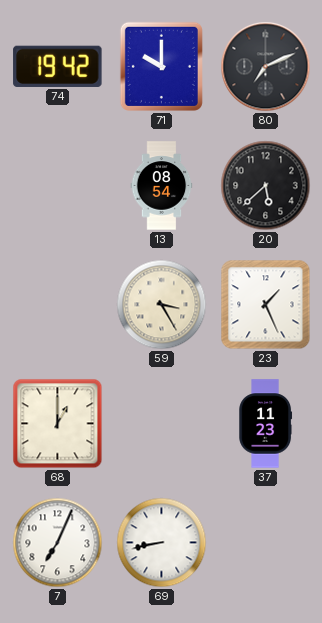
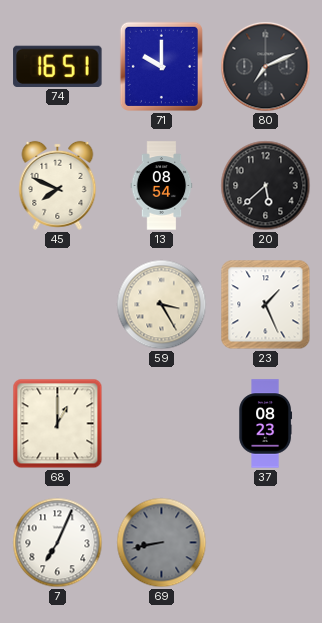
74: 19:42 -> 16:51 (58, 66)
45: none -> 7:49 (58, 185)
37: 11:23 -> 08:23 (265, 424)
69 dial: white -> grey (162, 543)
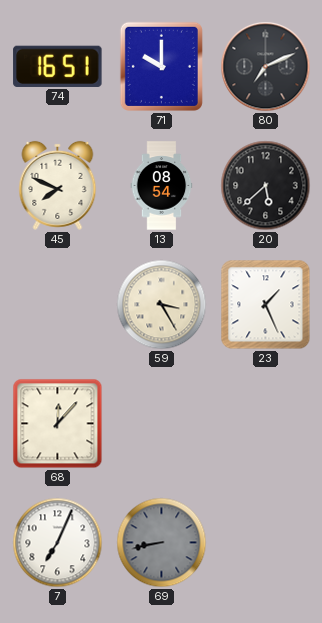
68: 1:00 -> 12:07 (58, 424)
37: 08:23 -> none (265, 424)
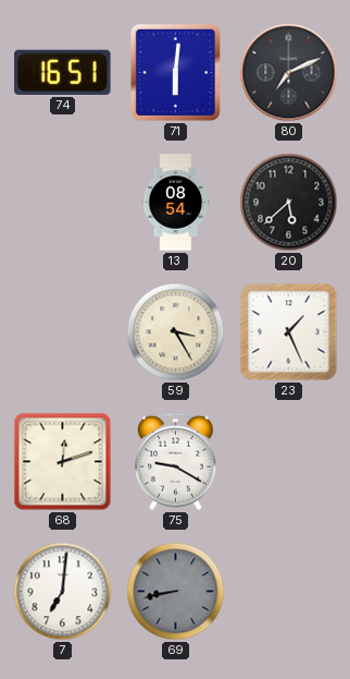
71: 10:00 -> 6:01 (175, 72)
45: 7:49 -> none (58, 185)
68: 12:07 -> 12:12 (63, 462)
75: none -> 9:20 (175, 462)
7: 7:04 -> 7:01 (63, 592)
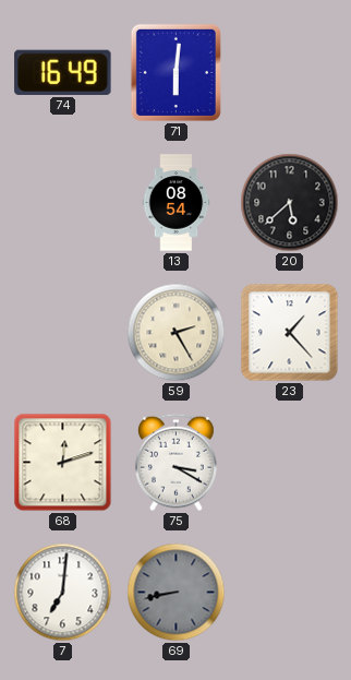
74: 16:51 -> 16:49 (63, 72)
80: 7:11 -> none (289, 73)
59: 3:25 -> 2:25 (177, 333)
23: 1:26 -> 1:23 (290, 333)
75: 9:20 -> 3:20 (175, 463)
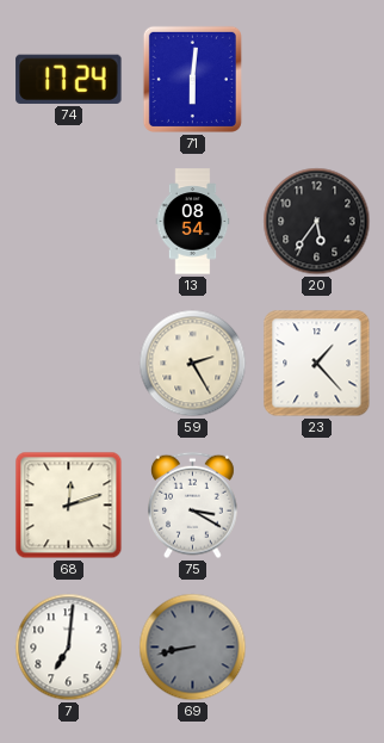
74: 16:49 -> 17:24 (69, 79)
20: 5:38 -> 5:36 (317, 222)
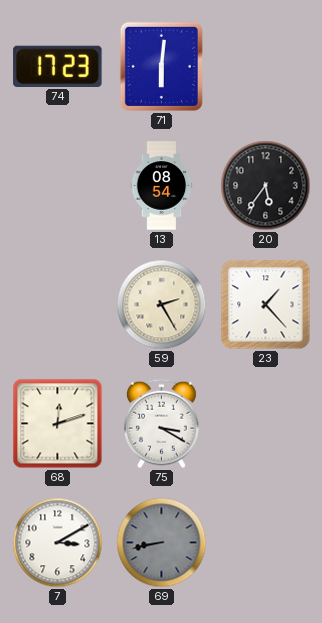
74: 17:24 -> 17:23 (58, 66)
7: 7:01 -> 3:10 (58, 543)
